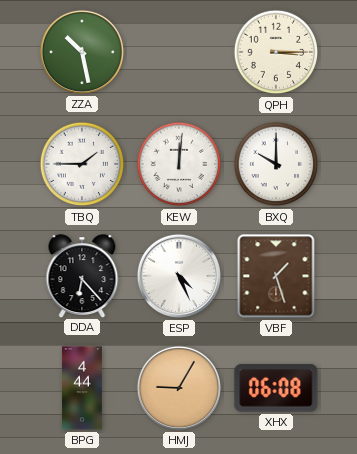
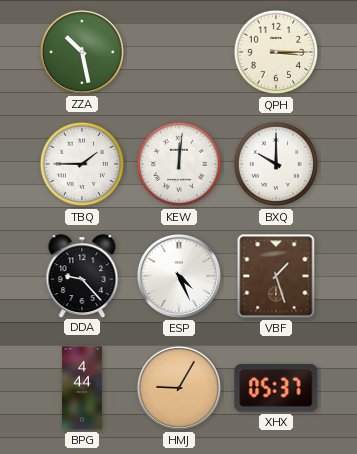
DDA: 6:23 -> 9:23 (82, 276)
XHX: 06:08 -> 05:37 (276, 388)
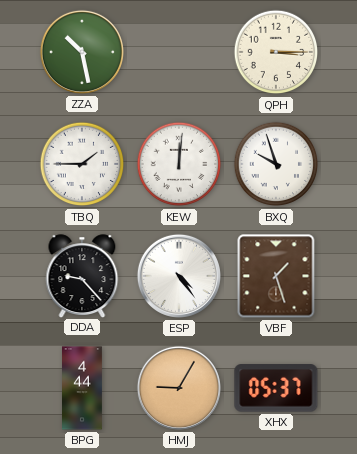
BXQ: 10:00 -> 9:57 (276, 164)
ESP: 4:26 -> 4:24 (179, 276)
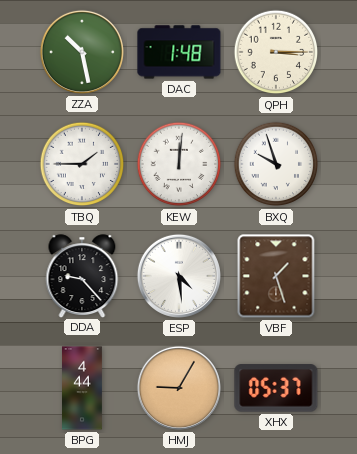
DAC: none -> 1:48 (179, 52)
ESP: 4:24 -> 4:29 (179, 276)
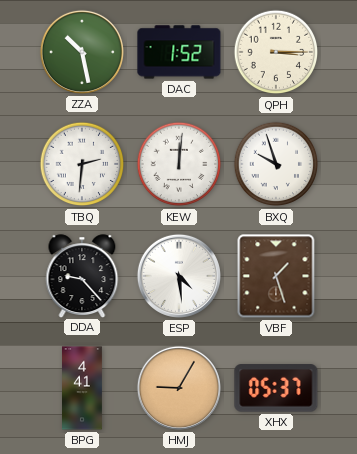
DAC: 1:48 -> 1:52 (179, 52)
TBQ: 1:45 -> 2:31 (82, 164)
BPG: 4:44 -> 4:41 (83, 388)
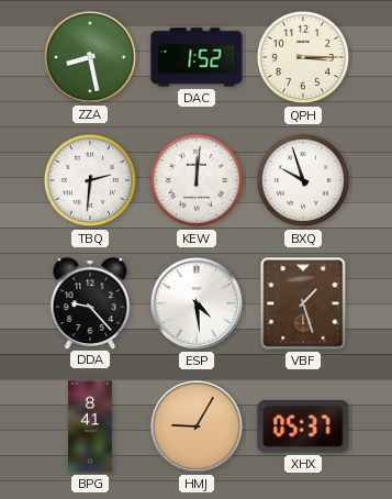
ZZA: 10:28 -> 8:28 (90, 57)
BPG: 4:41 -> 8:41 (91, 426)
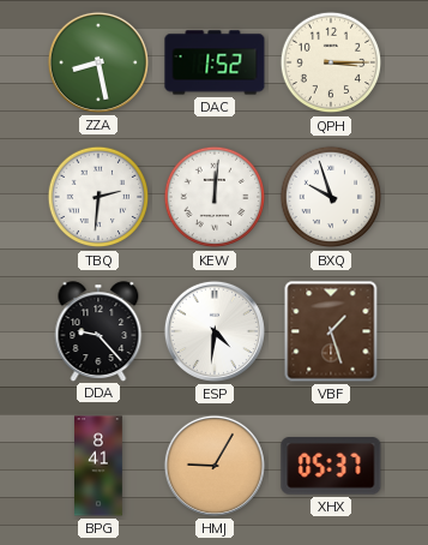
ESP: 4:29 -> 4:31 (215, 331)
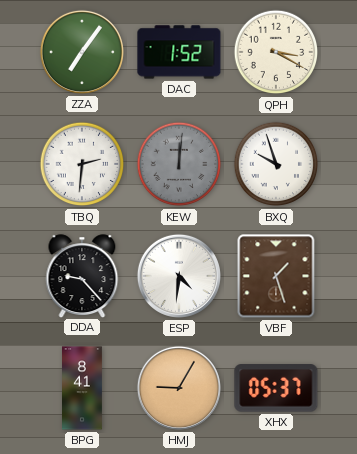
ZZA: 8:28 -> 7:06 (82, 52)
QPH: 3:15 -> 3:20 (276, 52)
KEW dial: white -> grey (179, 164)
